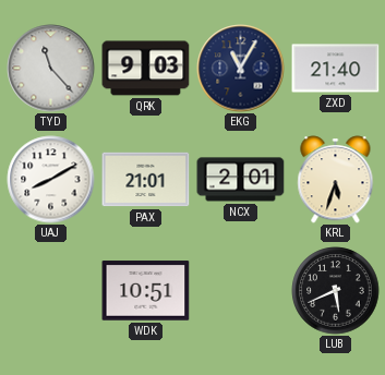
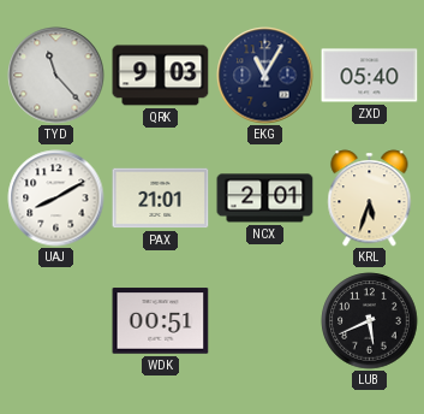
ZXD: 21:40 -> 05:40 (370, 76)
WDK: 10:51 -> 00:51 (161, 321)
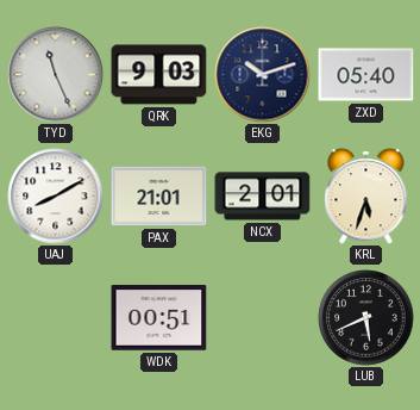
TYD: 11:23 -> 11:26 (56, 75)
EKG: 11:05 -> 10:12 (263, 75)
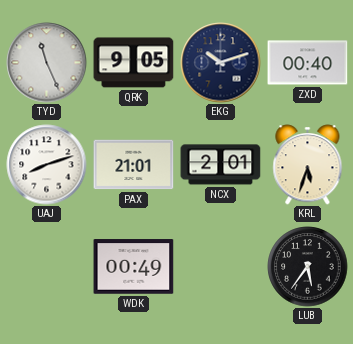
QRK: 9:03 -> 9:05 (134, 63)
ZXD: 05:40 -> 00:40 (308, 63)
UAJ: 8:10 -> 8:12 (47, 165)
WDK: 00:51 -> 00:49 (134, 267)
LUB: 5:41 -> 5:36 (308, 267)
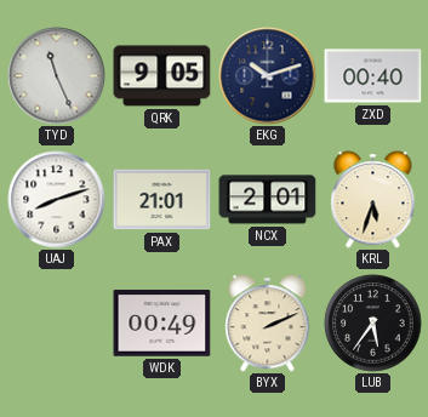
BYX: none -> 2:11 (268, 324)
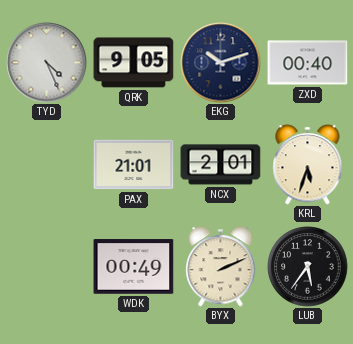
TYD: 11:26 -> 4:26 (47, 63)
UAJ: 8:12 -> none (57, 200)
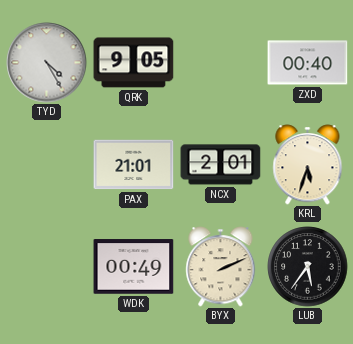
TYD: 4:26 -> 4:25 (47, 63)
EKG: 10:12 -> none (221, 63)
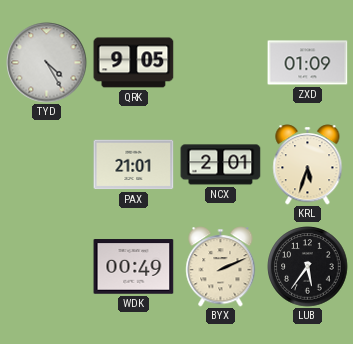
ZXD: 00:40 -> 01:09 (308, 63)
